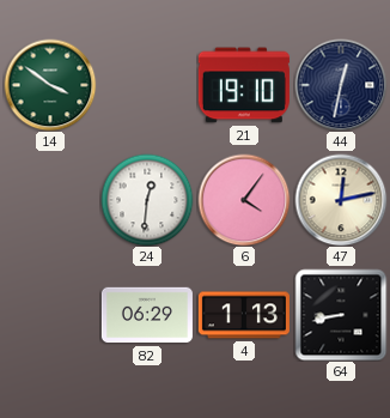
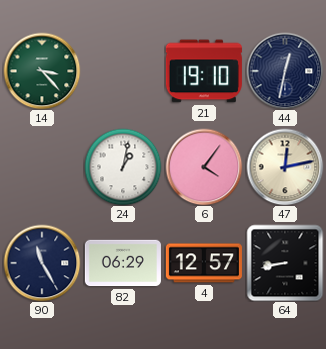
14: 3:51 -> 3:23 (42, 71)
24: 12:31 -> 1:02 (123, 167)
90: none -> 11:25 (42, 263)
4: 1:13 -> 12:57 (204, 263)
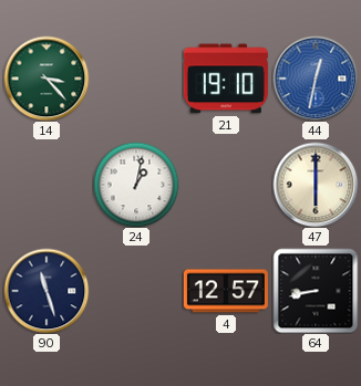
44 dial: navy -> blue (316, 79)
6: 4:06 -> none (204, 167)
47: 12:13 -> 6:00 (316, 185)
90: 11:25 -> 11:27 (47, 291)
82: 06:29 -> none (123, 263)
